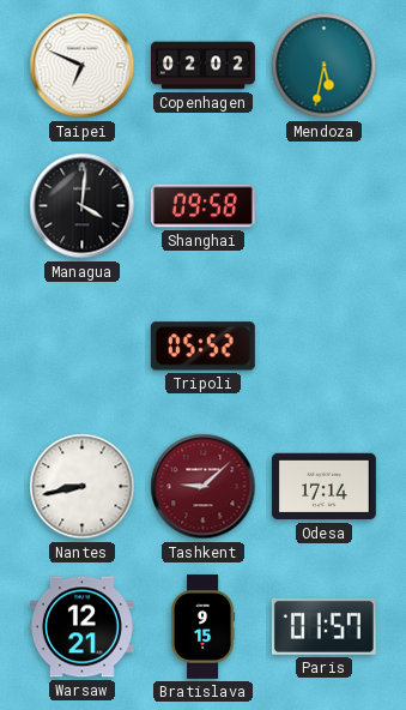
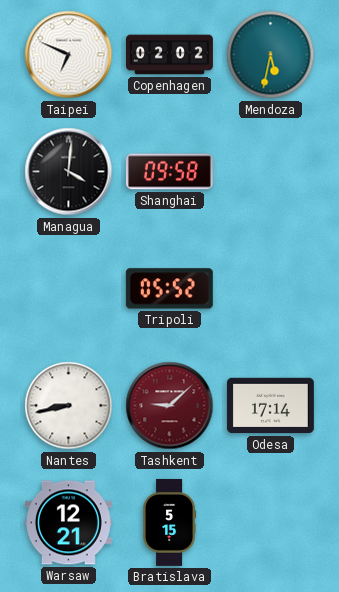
Bratislava: 9:15 -> 5:15 (170, 523)
Paris: 01:57 -> none (323, 626)
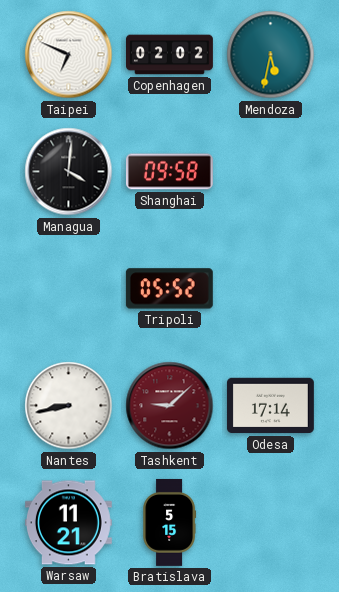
Warsaw: 12:21 -> 11:21 (68, 523)
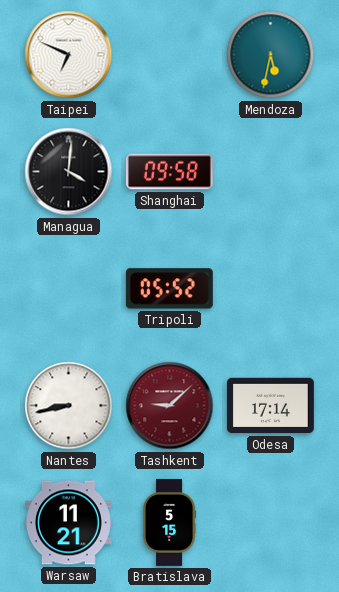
Copenhagen: 02:02 -> none (170, 55)
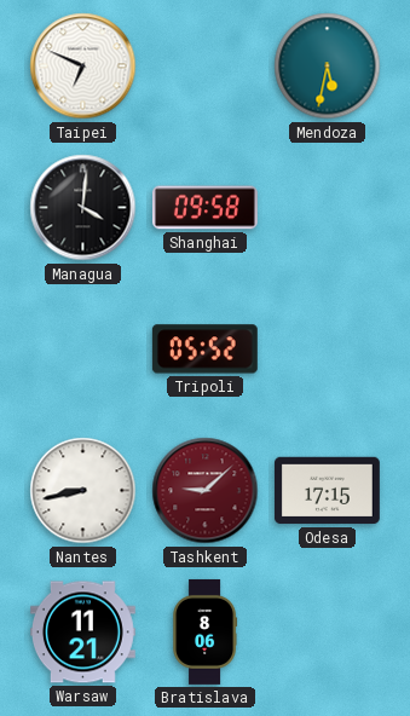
Odesa: 17:14 -> 17:15 (327, 491)
Bratislava: 5:15 -> 8:06 (206, 633)
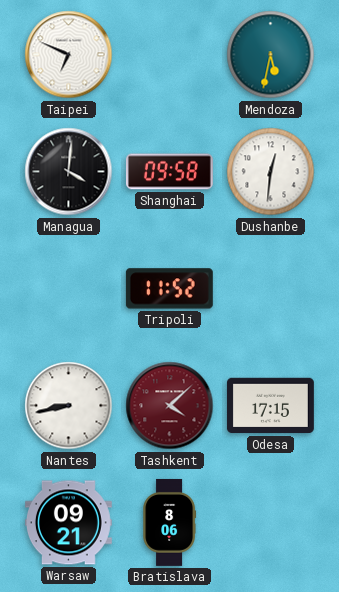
Dushanbe: none -> 12:31 (271, 172)
Tripoli: 05:52 -> 11:52 (169, 289)
Tashkent: 9:08 -> 4:08 (170, 406)
Warsaw: 11:21 -> 09:21 (68, 523)
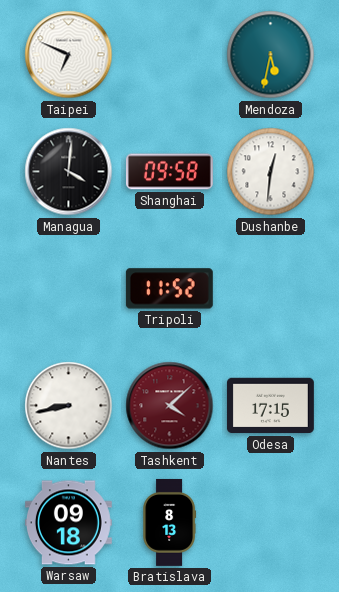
Warsaw: 09:21 -> 09:18 (68, 523)
Bratislava: 8:06 -> 8:13 (170, 523)
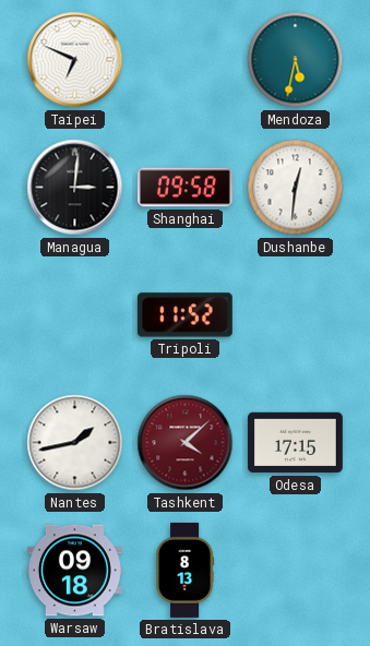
Managua: 4:01 -> 3:01 (75, 188)
Nantes: 8:43 -> 1:43 (75, 443)
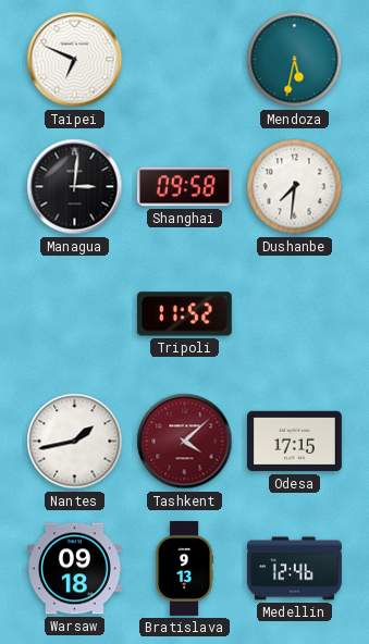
Dushanbe: 12:31 -> 7:31 (295, 187)
Bratislava: 8:13 -> 9:13 (185, 569)
Medellin: none -> 12:46 (294, 569)
